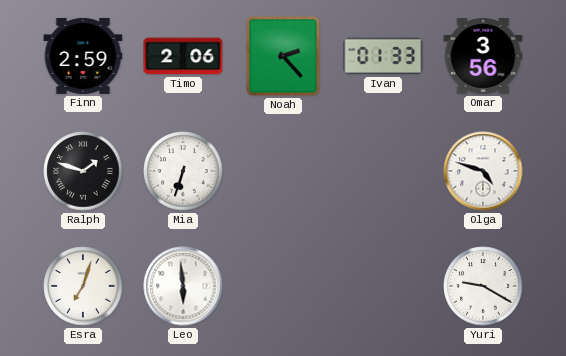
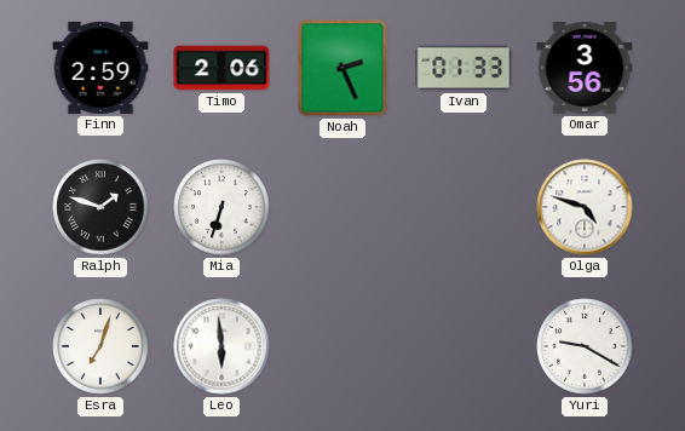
Noah: 2:23 -> 2:26 (342, 68)
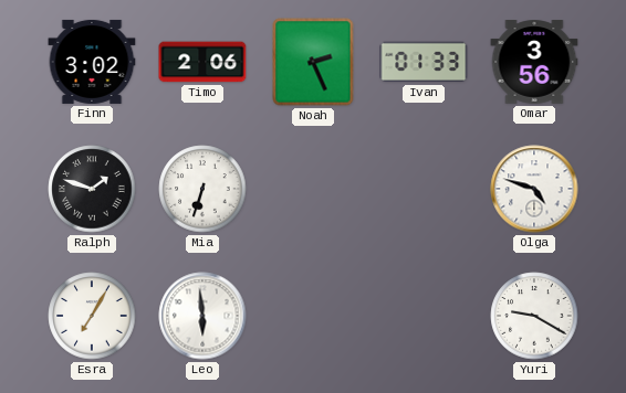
Finn: 2:59 -> 3:02 (92, 62)
Esra: 7:03 -> 7:05 (92, 316)
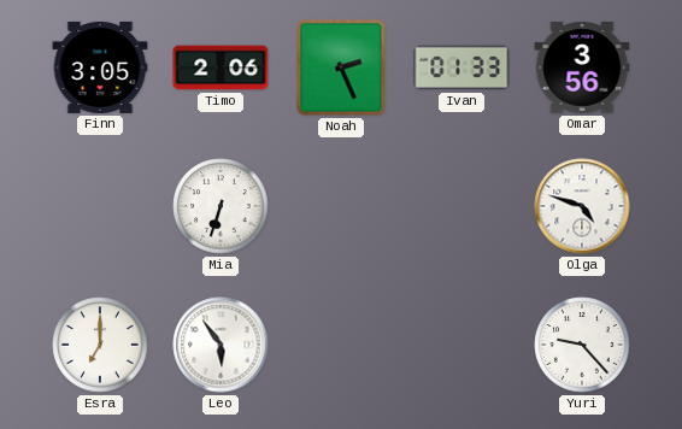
Finn: 3:02 -> 3:05 (100, 67)
Ralph: 1:48 -> none (92, 189)
Esra: 7:05 -> 7:00 (100, 345)
Leo: 5:59 -> 5:54 (221, 345)
Yuri: 9:20 -> 9:23 (582, 345)
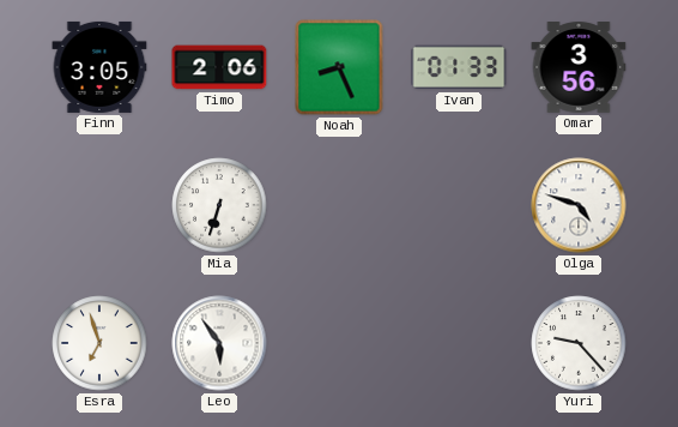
Noah: 2:26 -> 8:26 (339, 67)
Esra: 7:00 -> 6:57 (99, 343)
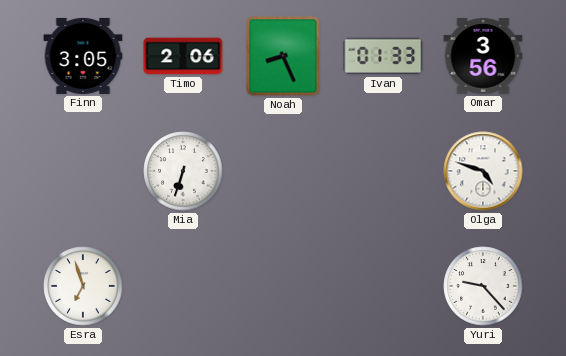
Leo: 5:54 -> none (219, 343)
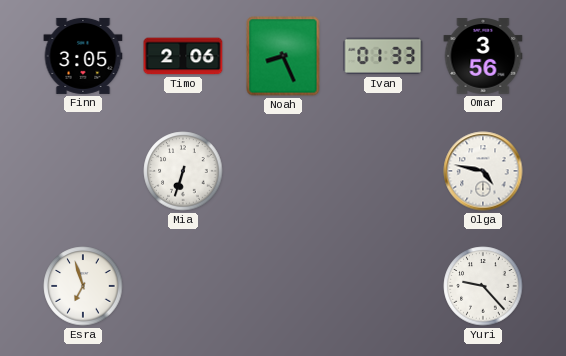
Olga: 4:48 -> 4:47 (483, 171)
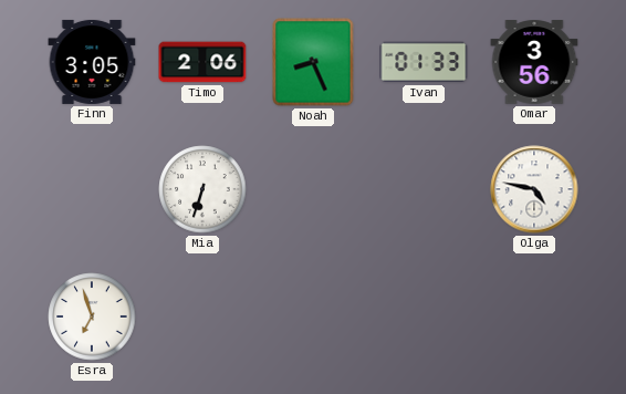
Yuri: 9:23 -> none (483, 286)
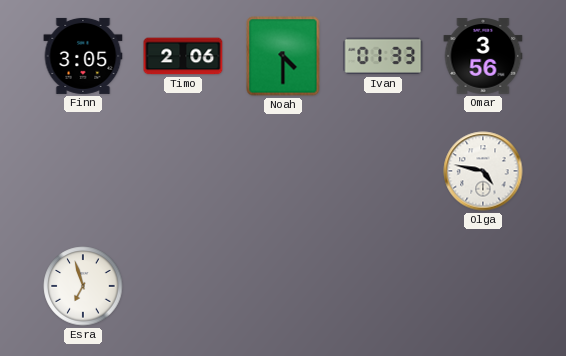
Noah: 8:26 -> 4:30 (283, 56)
Mia: 6:33 -> none (202, 189)
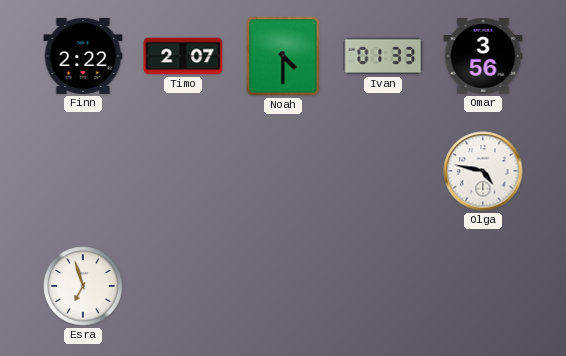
Finn: 3:05 -> 2:22 (83, 56)
Timo: 2:06 -> 2:07 (183, 56)
